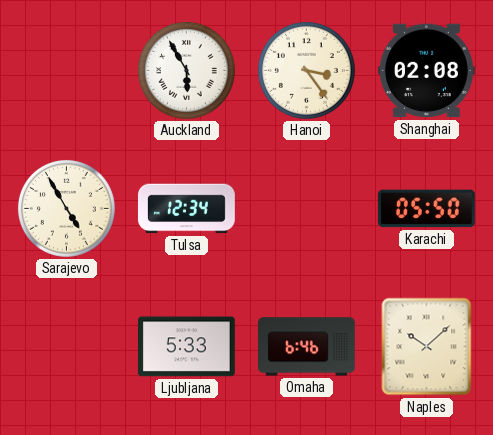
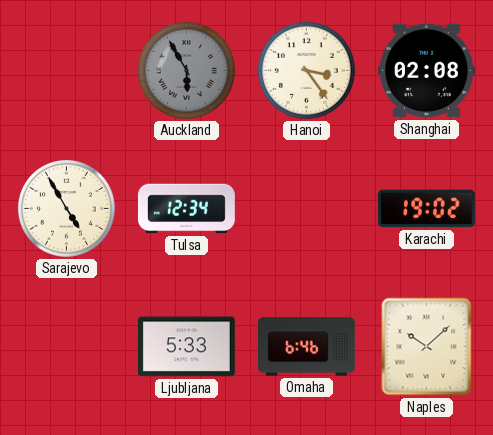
Auckland dial: white -> grey (186, 70)
Karachi: 05:50 -> 19:02 (426, 209)
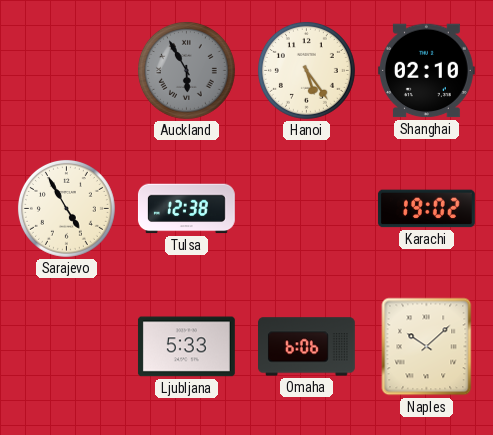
Hanoi: 3:24 -> 5:24 (306, 70)
Shanghai: 02:08 -> 02:10 (426, 71)
Tulsa: 12:34 -> 12:38 (186, 209)
Omaha: 6:46 -> 6:06 (307, 347)
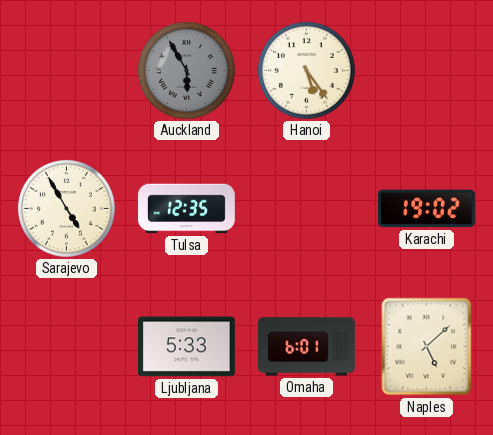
Shanghai: 02:10 -> none (426, 71)
Tulsa: 12:38 -> 12:35 (186, 209)
Omaha: 6:06 -> 6:01 (307, 347)
Naples: 10:08 -> 5:08 (427, 347)
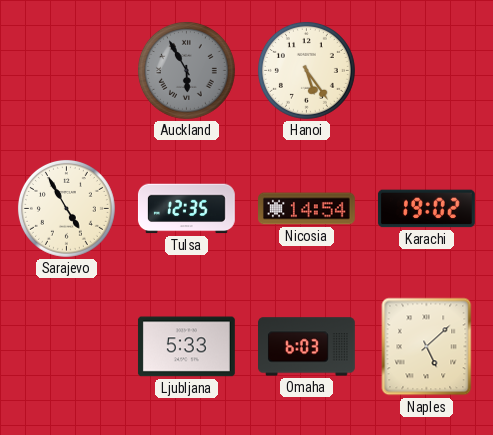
Nicosia: none -> 14:54 (307, 209)
Omaha: 6:01 -> 6:03 (307, 347)
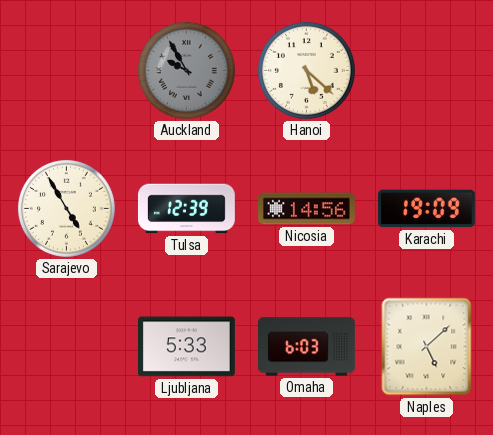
Auckland: 5:55 -> 9:55 (186, 70)
Hanoi: 5:24 -> 5:22 (306, 70)
Tulsa: 12:35 -> 12:39 (186, 209)
Nicosia: 14:54 -> 14:56 (307, 209)
Karachi: 19:02 -> 19:09 (426, 209)
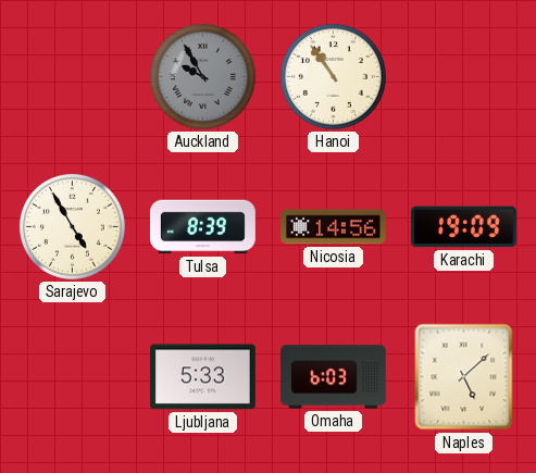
Hanoi: 5:22 -> 10:54 (333, 76)
Tulsa: 12:39 -> 8:39 (202, 227)
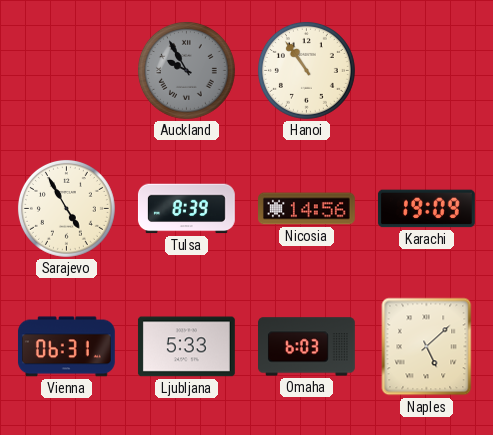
Vienna: none -> 06:31 (66, 347)
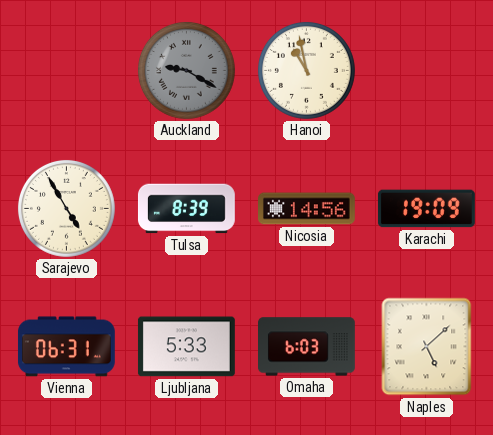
Auckland: 9:55 -> 9:20 (186, 70)
Hanoi: 10:54 -> 10:58 (306, 70)
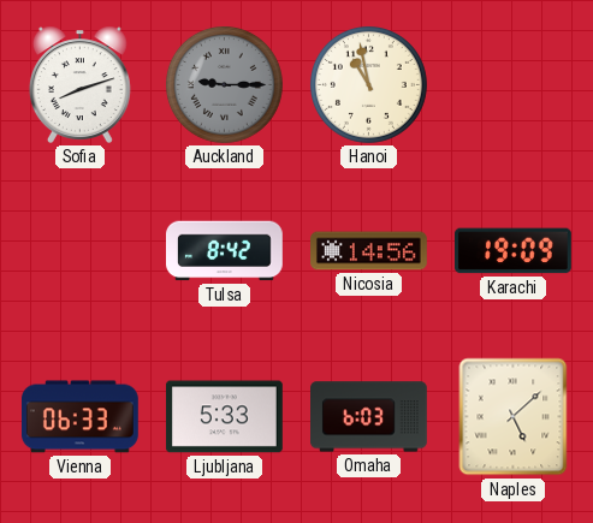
Sofia: none -> 8:12 (79, 84)
Auckland: 9:20 -> 9:15 (224, 84)
Sarajevo: 4:55 -> none (66, 208)
Tulsa: 8:39 -> 8:42 (224, 251)
Vienna: 06:31 -> 06:33 (79, 417)
